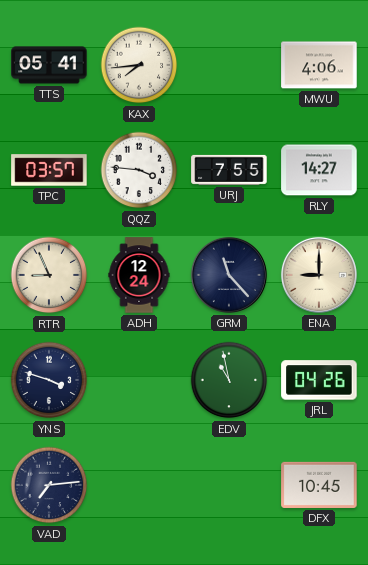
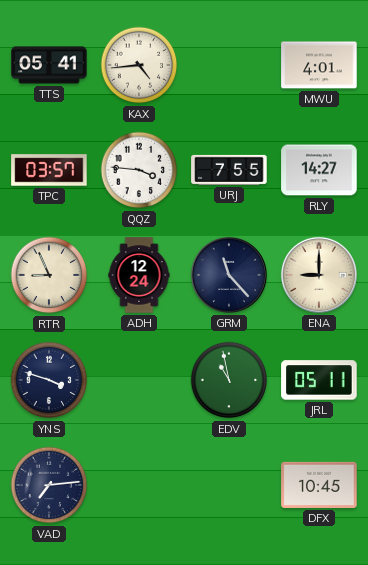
KAX: 7:44 -> 4:44 (139, 65)
MWU: 4:06 -> 4:01 (319, 65)
JRL: 04:26 -> 05:11 (319, 380)
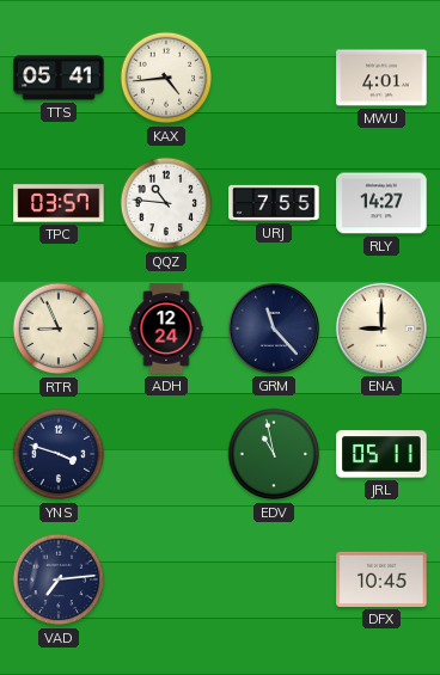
QQZ: 3:46 -> 10:46 (166, 203)
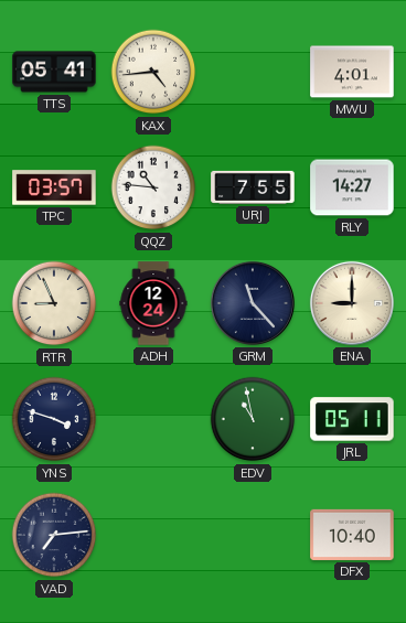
DFX: 10:45 -> 10:40 (352, 535)
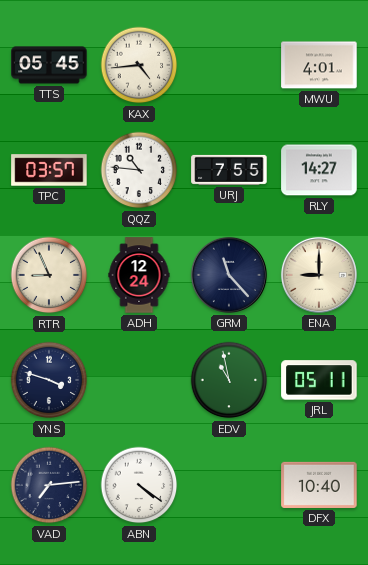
TTS: 05:41 -> 05:45 (49, 65)
ABN: none -> 4:21 (139, 485)
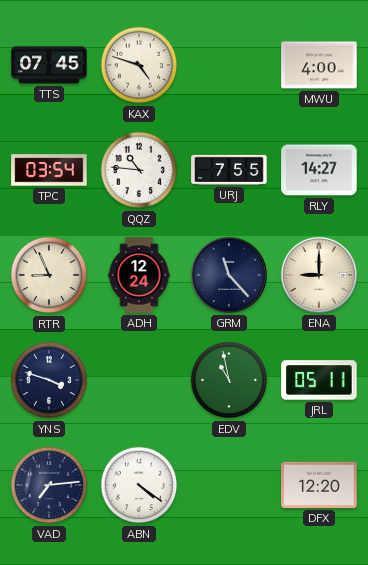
TTS: 05:45 -> 07:45 (49, 65)
KAX: 4:44 -> 4:48 (139, 65)
MWU: 4:01 -> 4:00 (319, 65)
TPC: 03:57 -> 03:54 (49, 170)
DFX: 10:40 -> 12:20 (319, 485)
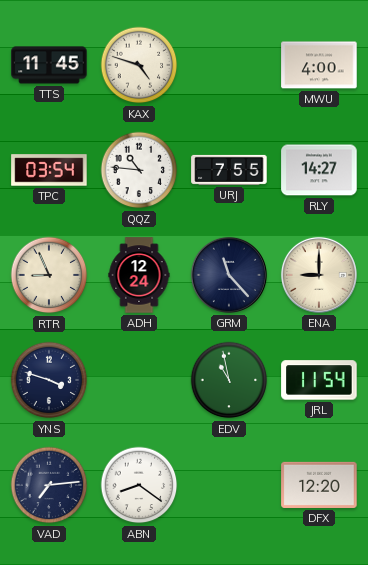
TTS: 07:45 -> 11:45 (49, 65)
JRL: 05:11 -> 11:54 (319, 380)
ABN: 4:21 -> 8:21 (139, 485)
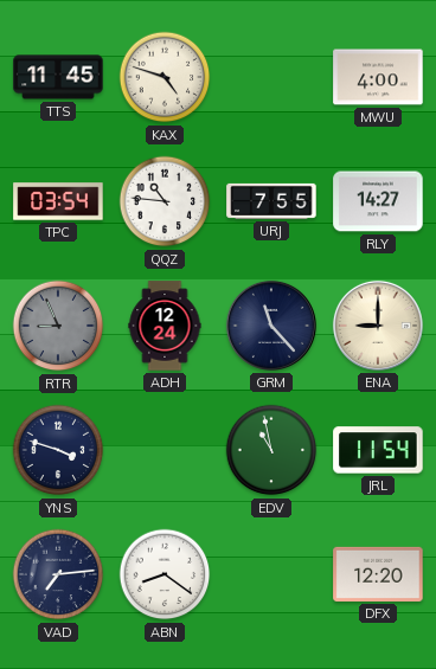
RTR dial: cream -> grey (58, 326)
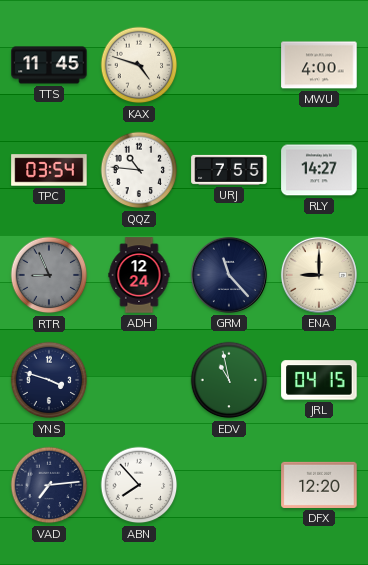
JRL: 11:54 -> 04:15 (319, 380)
ABN: 8:21 -> 7:53 (139, 485)
